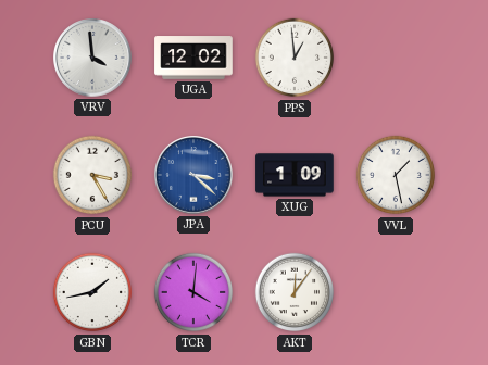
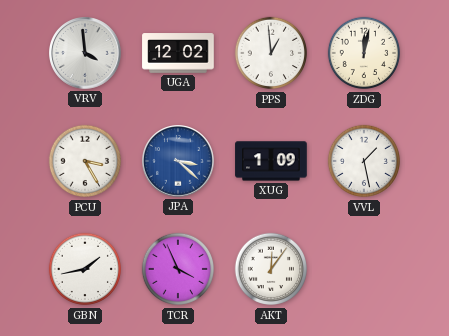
ZDG: none -> 12:02 (364, 53)
TCR: 4:01 -> 3:56 (178, 269)
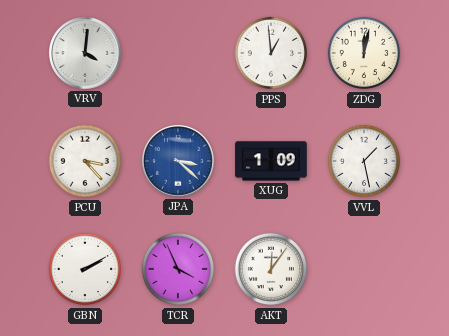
VRV: 3:59 -> 4:01 (86, 54)
UGA: 12:02 -> none (178, 53)
PCU: 3:25 -> 3:23 (85, 161)
GBN: 1:43 -> 2:10 (85, 269)
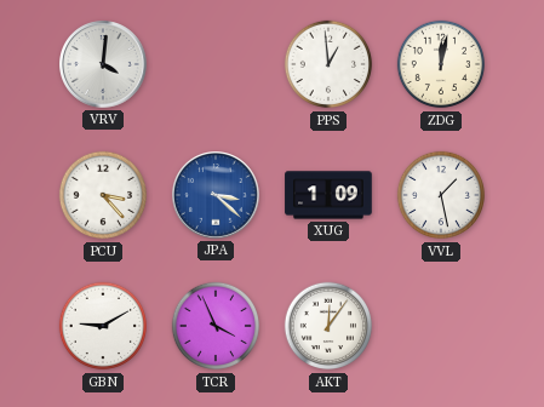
GBN: 2:10 -> 9:10 (103, 326)
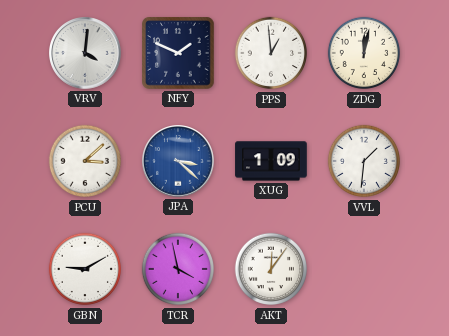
NFY: none -> 1:49 (178, 53)
PCU: 3:23 -> 3:08 (85, 161)
VVL: 1:28 -> 1:31 (364, 161)
TCR: 3:56 -> 3:58 (178, 269)
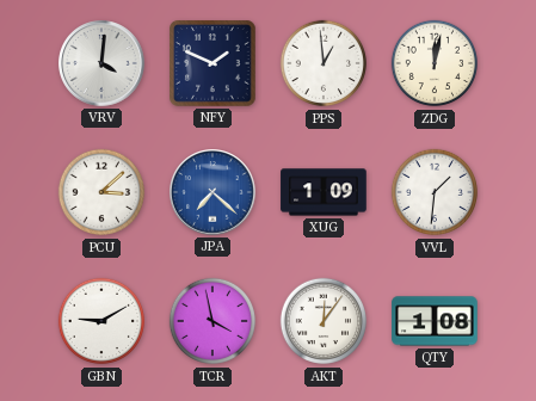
JPA: 3:22 -> 7:22 (214, 193)
QTY: none -> 1:08 (435, 321)
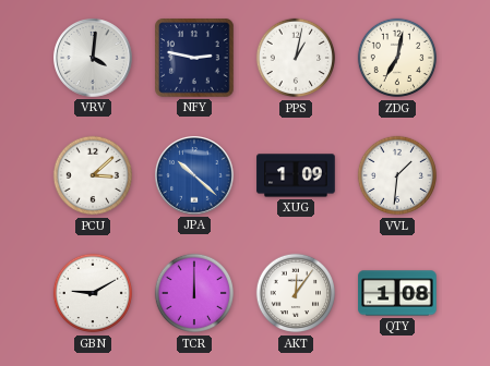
NFY: 1:49 -> 2:47 (194, 58)
PPS: 12:59 -> 1:02 (296, 58)
ZDG: 12:02 -> 7:02 (397, 58)
JPA: 7:22 -> 10:22 (195, 176)
TCR: 3:58 -> 12:00 (194, 293)
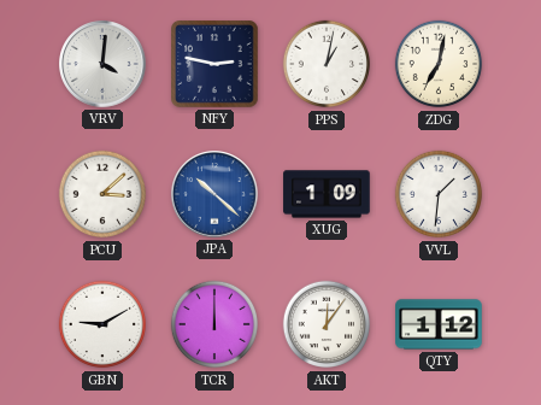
QTY: 1:08 -> 1:12 (439, 324)
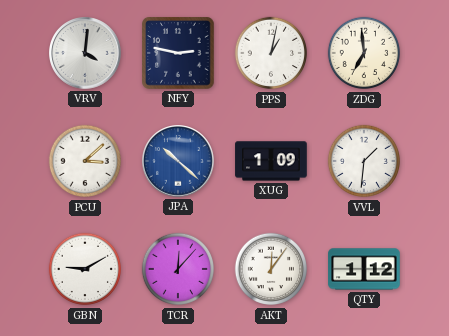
ZDG: 7:02 -> 6:59 (364, 53)
TCR: 12:00 -> 12:07 (178, 269)
